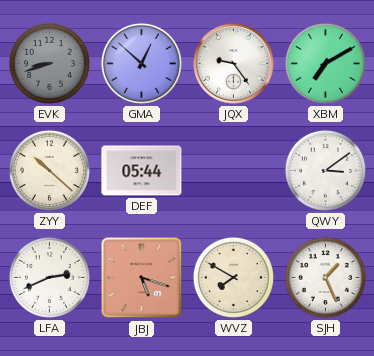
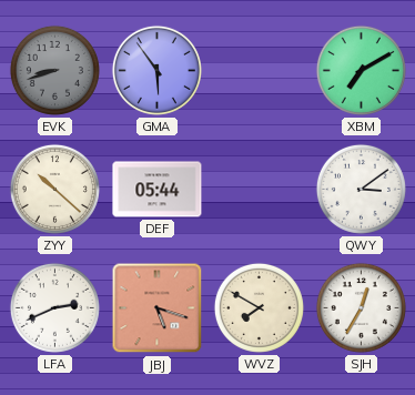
GMA: 12:52 -> 5:54 (156, 70)
JQX: 9:24 -> none (234, 64)
SJH: 1:26 -> 12:35 (361, 307)
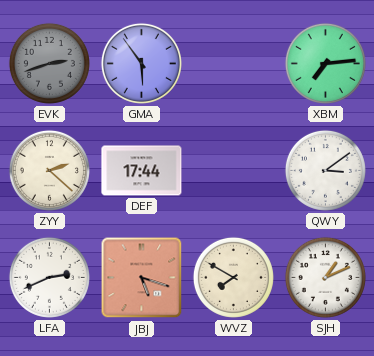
EVK: 8:42 -> 2:42 (49, 63)
XBM: 7:10 -> 7:14 (325, 63)
ZYY: 10:22 -> 2:22 (49, 170)
DEF: 05:44 -> 17:44 (142, 171)
SJH: 12:35 -> 1:11 (325, 277)
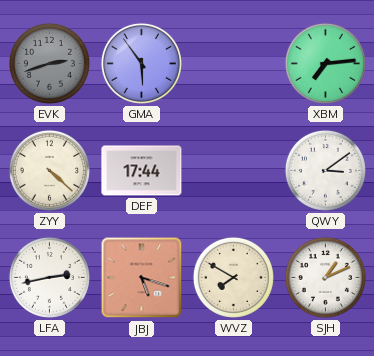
ZYY: 2:22 -> 4:22 (49, 170)
LFA: 2:41 -> 2:43 (49, 277)
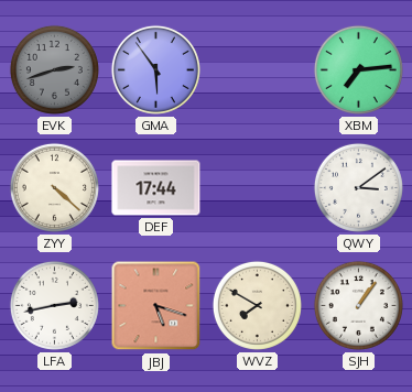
SJH: 1:11 -> 1:06 (358, 305)
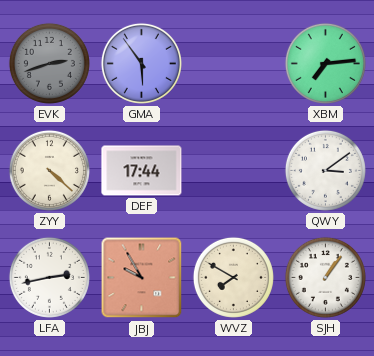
JBJ: 5:18 -> 9:55 (142, 278)
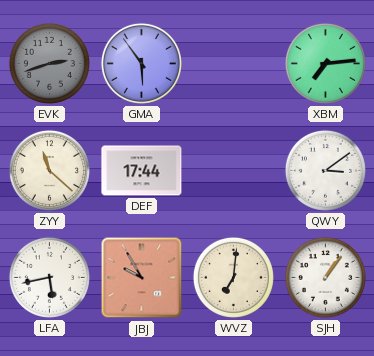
ZYY: 4:22 -> 11:22 (49, 170)
LFA: 2:43 -> 5:43 (49, 277)
WVZ: 7:50 -> 7:01 (233, 277)
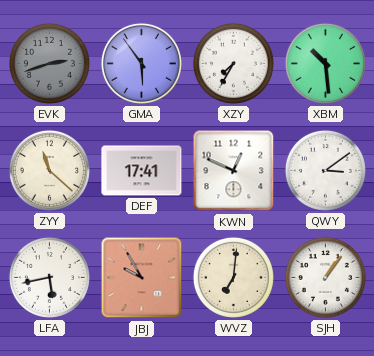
XZY: none -> 7:35 (233, 63)
XBM: 7:14 -> 10:29 (325, 63)
DEF: 17:44 -> 17:41 (142, 171)
KWN: none -> 12:49 (234, 171)
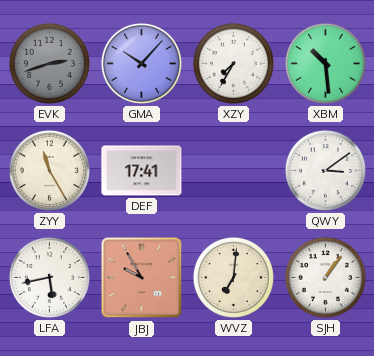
GMA: 5:54 -> 10:07 (141, 63)
ZYY: 11:22 -> 11:25 (49, 170)
KWN: 12:49 -> none (234, 171)
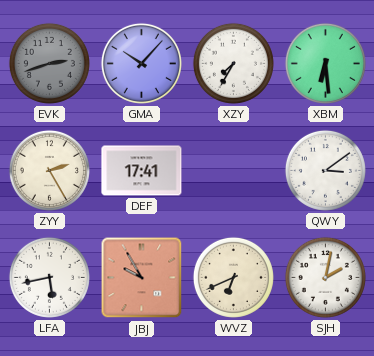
XBM: 10:29 -> 6:29 (325, 63)
ZYY: 11:25 -> 2:25 (49, 170)
WVZ: 7:01 -> 6:41 (233, 277)
SJH: 1:06 -> 2:02 (325, 277)
